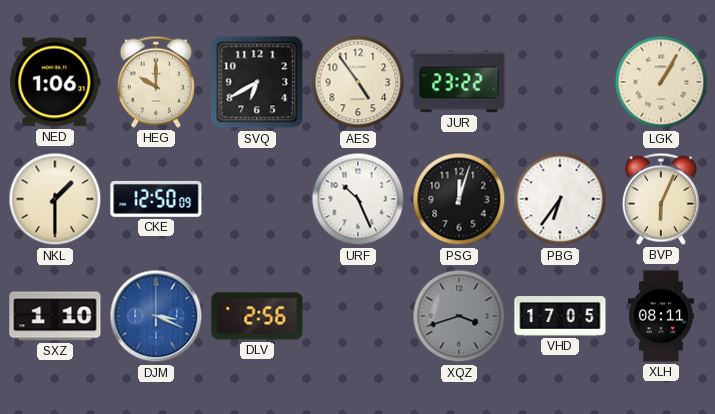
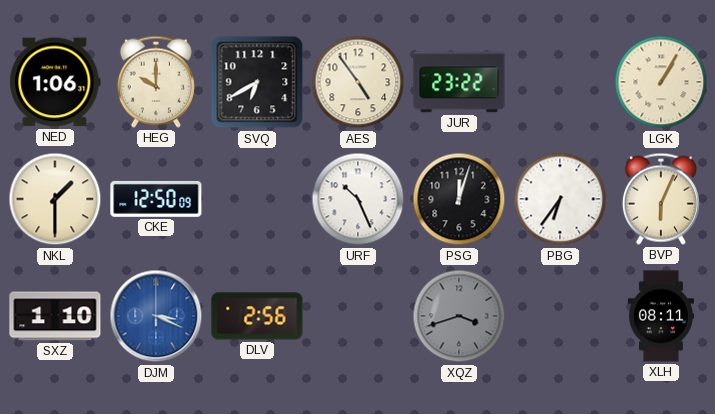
VHD: 17:05 -> none (560, 316)
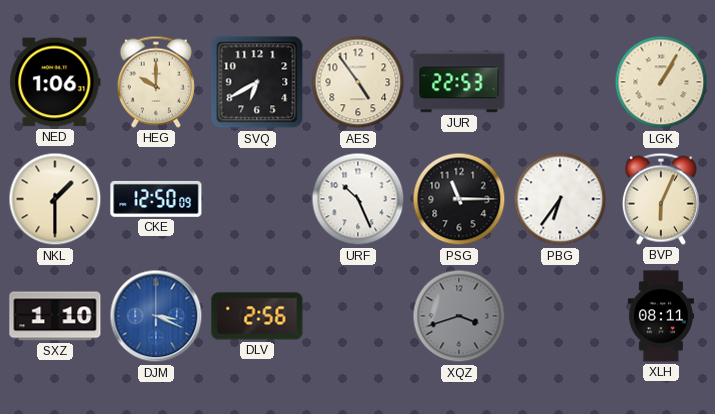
JUR: 23:22 -> 22:53 (459, 82)
PSG: 12:03 -> 11:15 (459, 199)
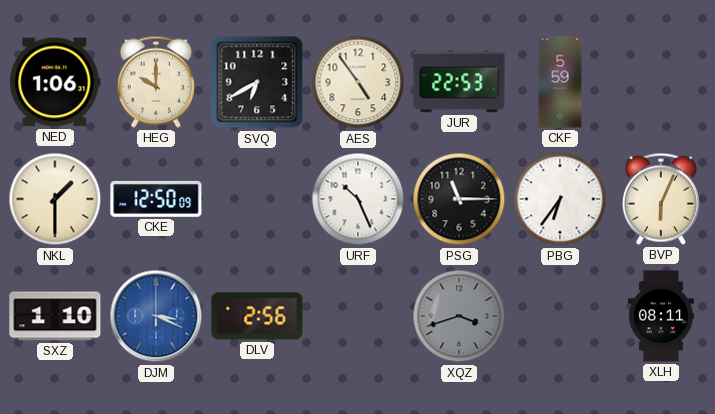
CKF: none -> 5:59 (560, 82)
LGK: 1:05 -> none (661, 82)
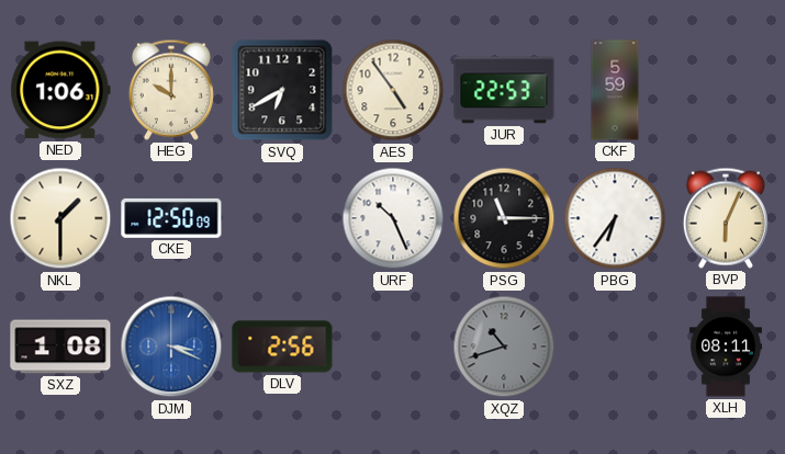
SXZ: 1:10 -> 1:08 (60, 347)
XQZ: 3:42 -> 10:42 (504, 347)
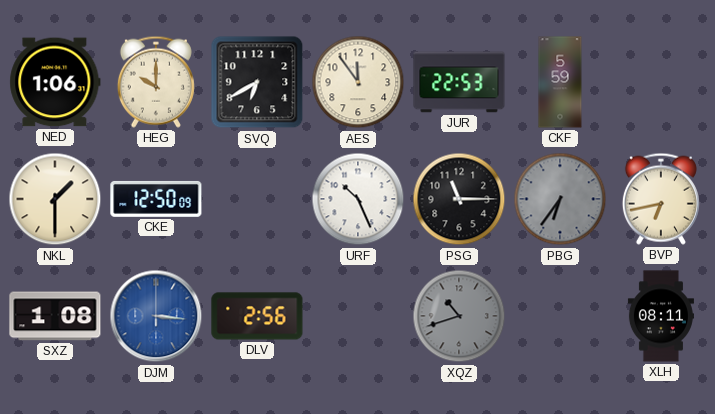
AES: 4:54 -> 11:54 (358, 82)
PBG dial: white -> grey (560, 199)
BVP: 6:04 -> 6:43 (661, 199)
DJM: 3:19 -> 3:16 (156, 316)
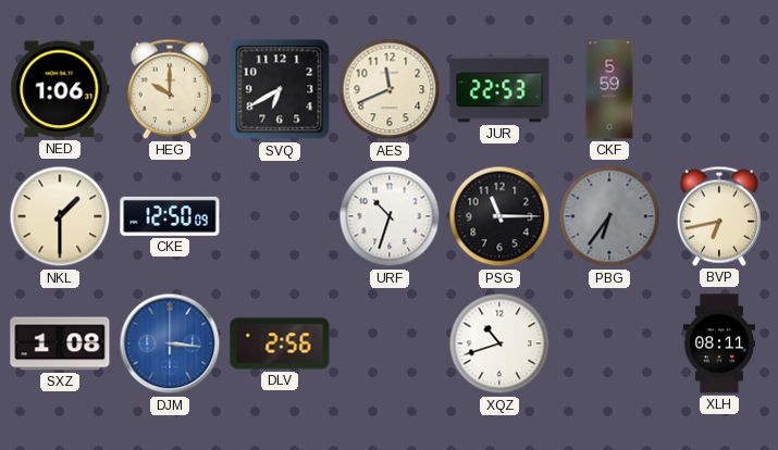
AES: 11:54 -> 11:41 (390, 89)
URF: 10:26 -> 10:33 (390, 216)
XQZ dial: grey -> white (499, 343)
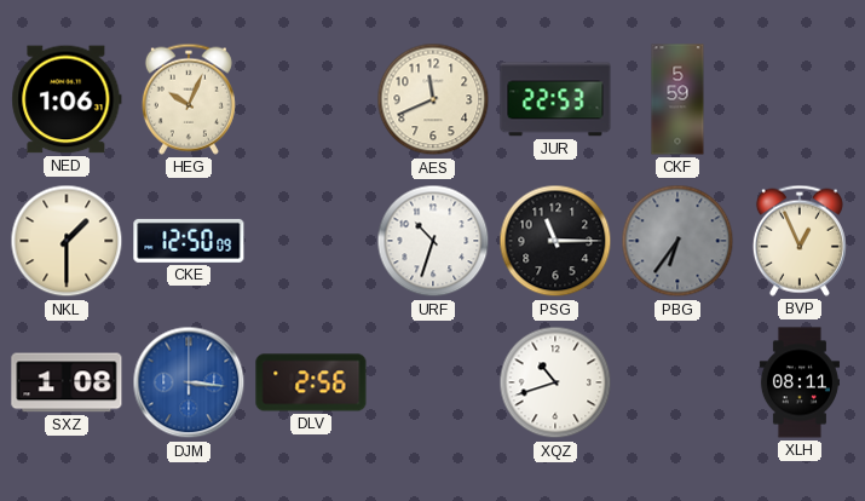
HEG: 10:00 -> 10:04 (189, 99)
SVQ: 6:40 -> none (280, 89)
BVP: 6:43 -> 12:56 (800, 241)
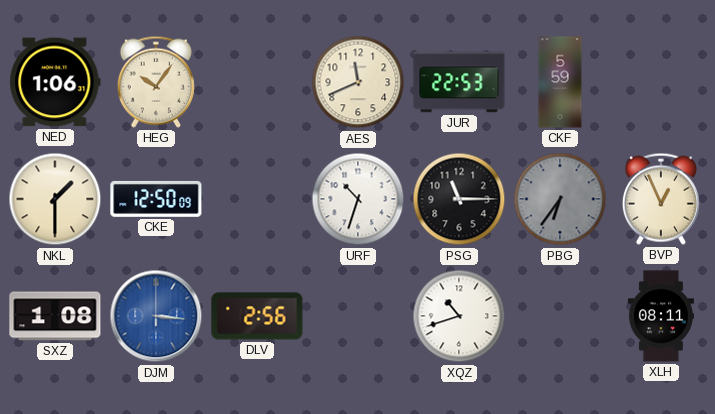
HEG: 10:04 -> 10:06 (156, 82)
